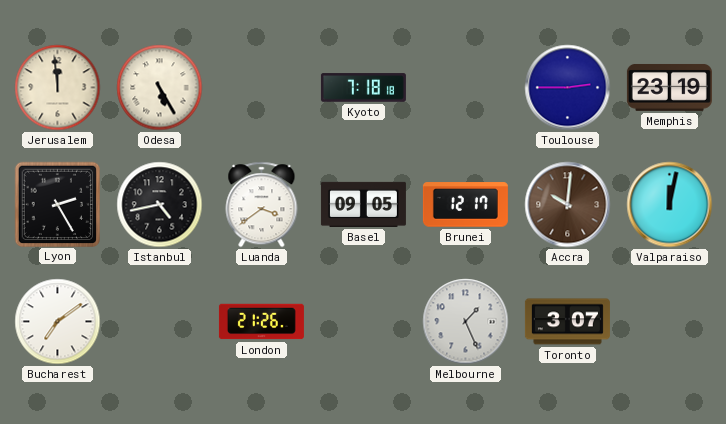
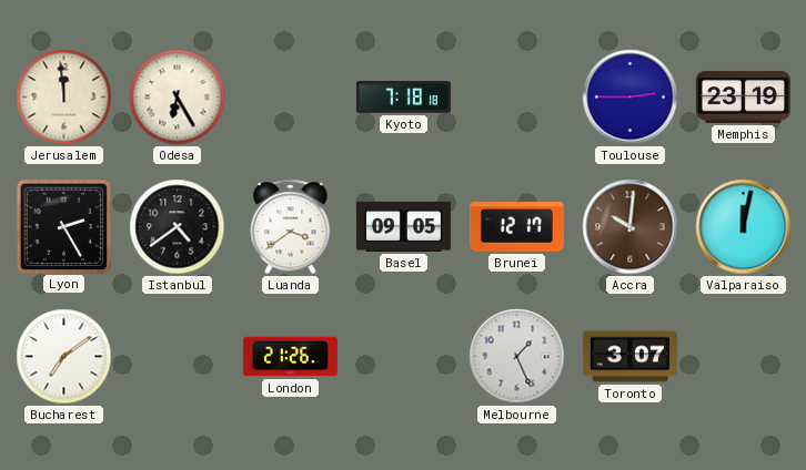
Odesa: 5:25 -> 6:25 (178, 98)
Istanbul: 4:43 -> 4:39 (178, 227)
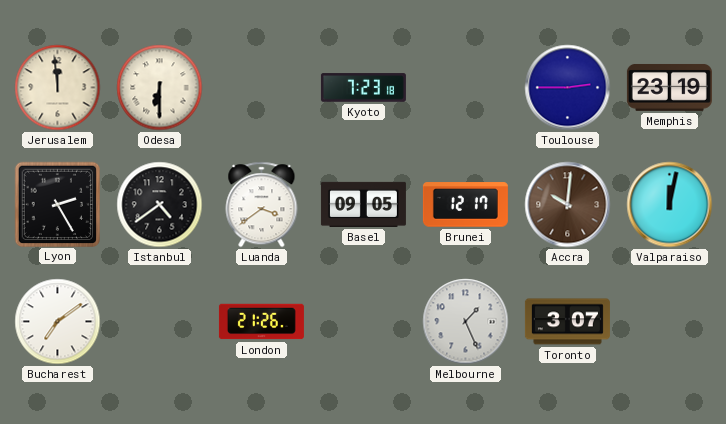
Odesa: 6:25 -> 6:30 (160, 88)
Kyoto: 7:18 -> 7:23 (363, 88)
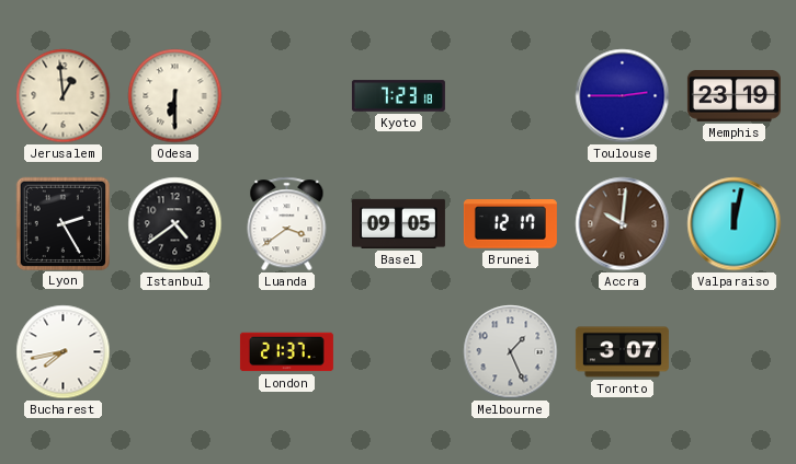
Jerusalem: 11:59 -> 12:59 (64, 96)
Bucharest: 7:09 -> 7:43 (64, 352)
London: 21:26 -> 21:37 (286, 352)
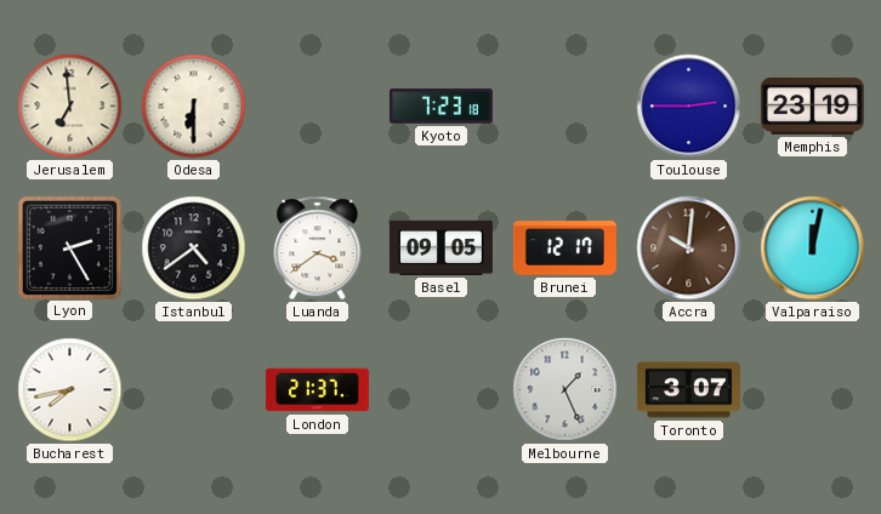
Jerusalem: 12:59 -> 6:59 (70, 107)
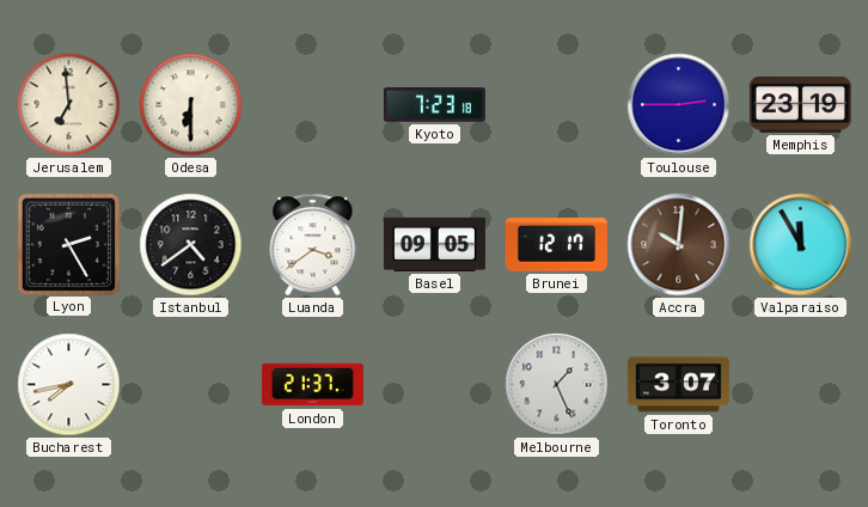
Valparaiso: 12:02 -> 11:55 (801, 245)
